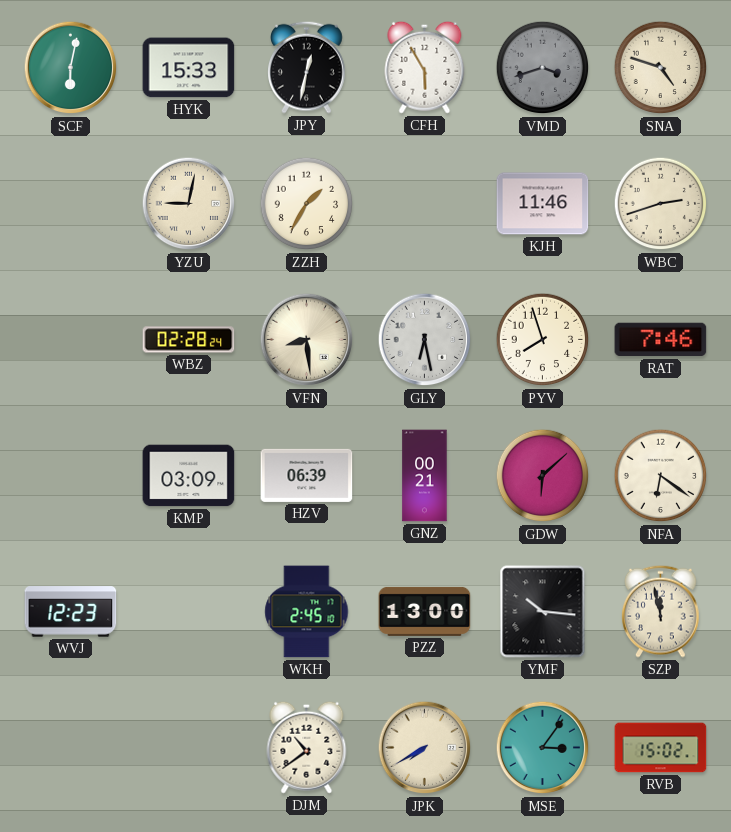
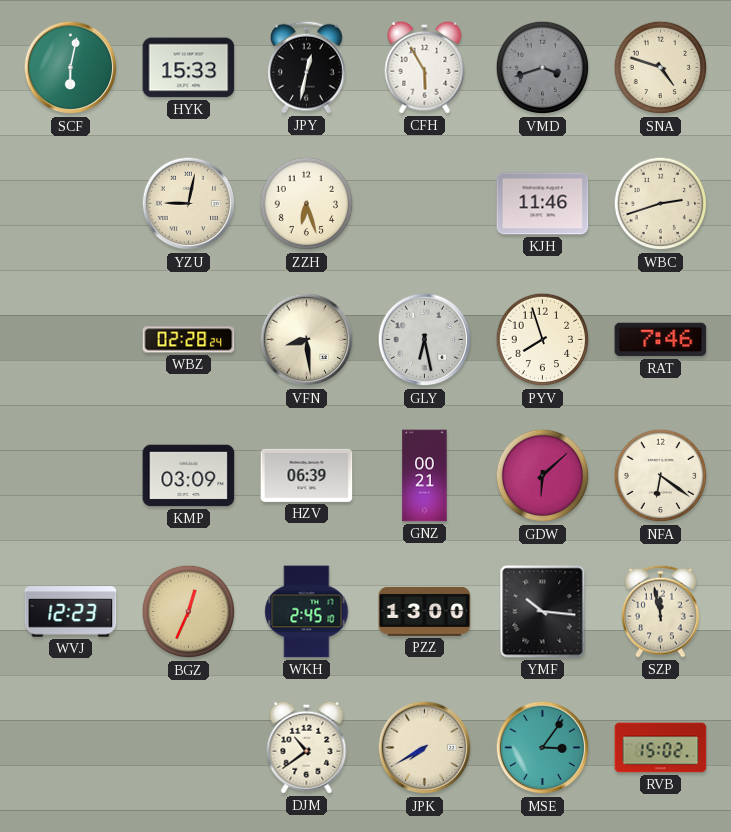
ZZH: 1:35 -> 6:27 (307, 204)
BGZ: none -> 12:34 (189, 612)
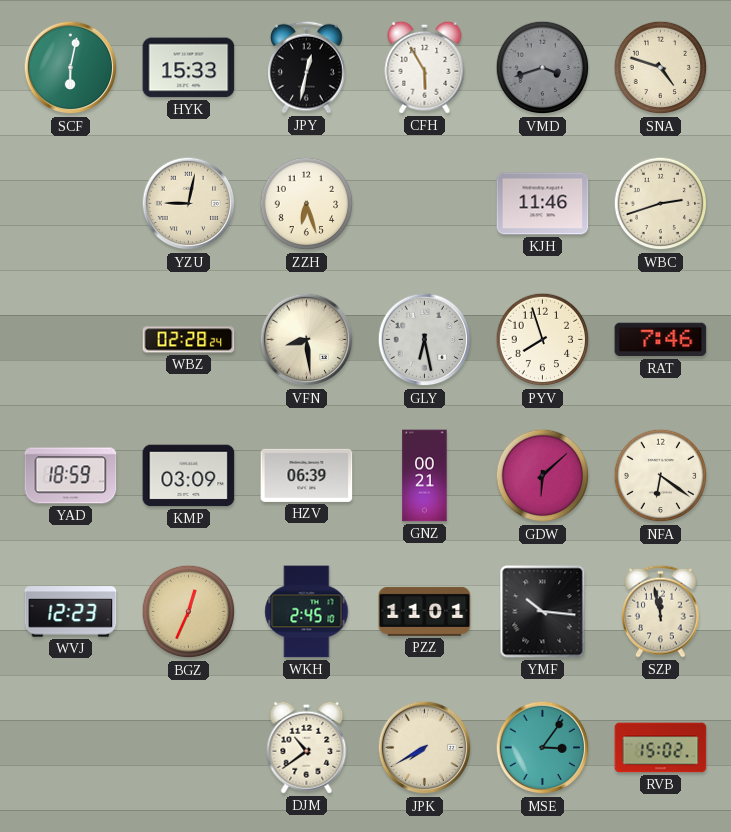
YAD: none -> 18:59 (71, 476)
PZZ: 13:00 -> 11:01 (425, 611)
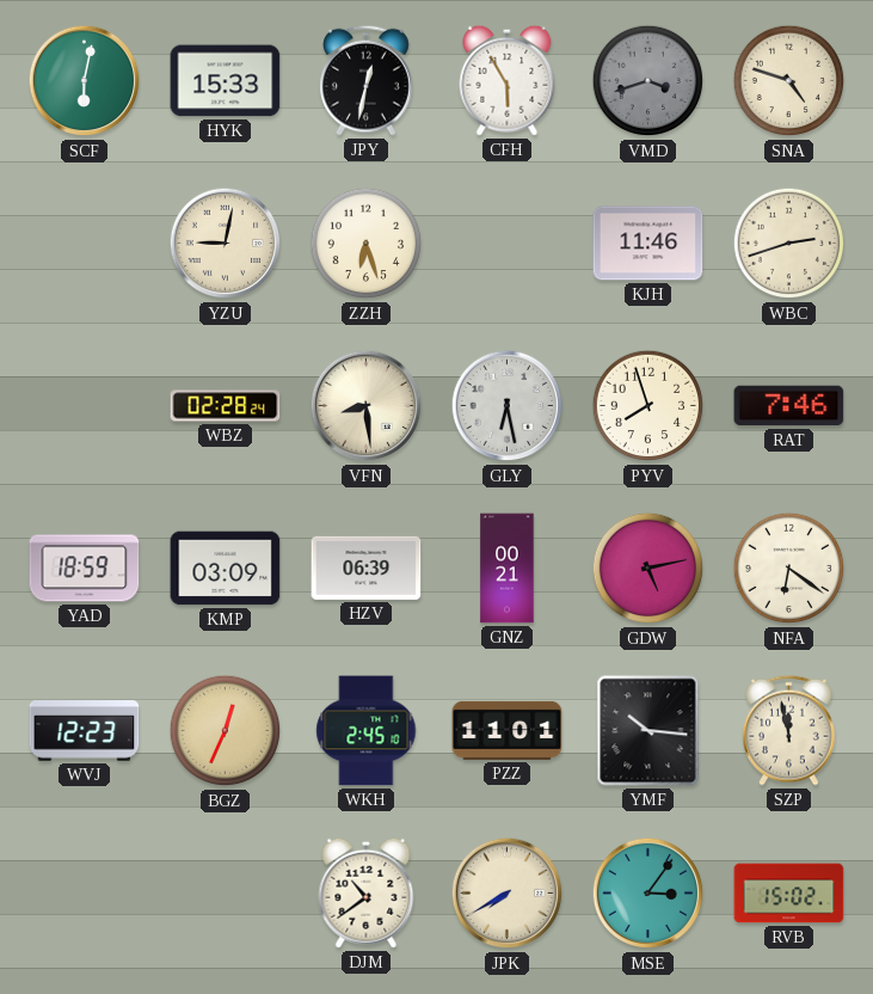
GDW: 6:08 -> 5:13 (648, 569)
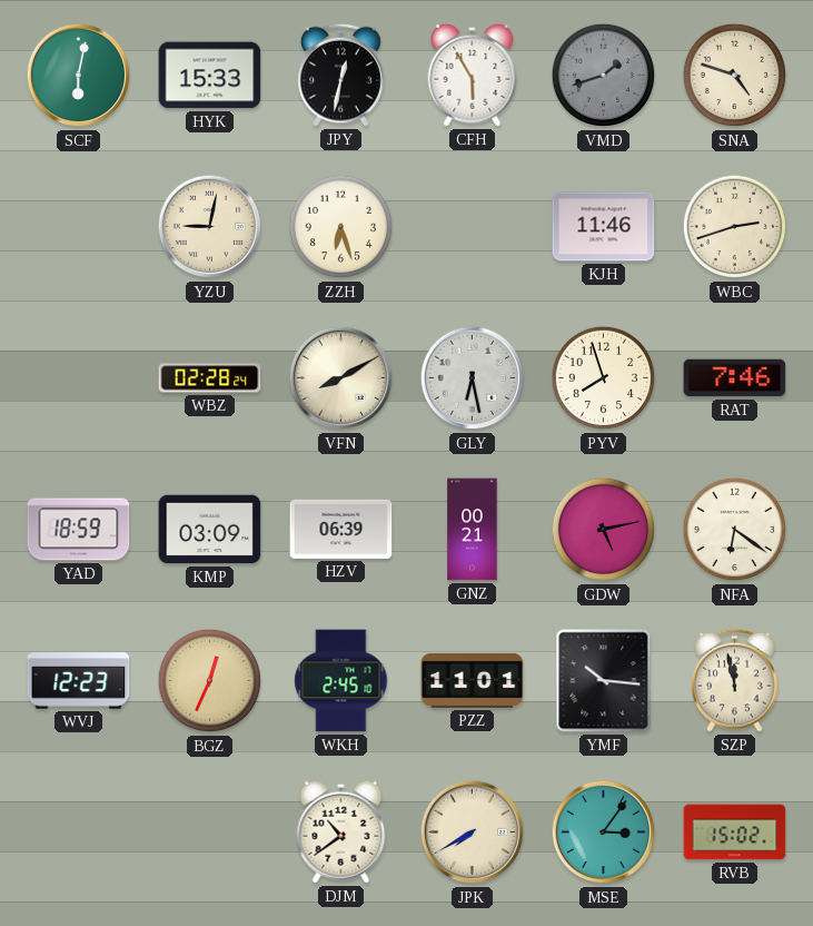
VMD: 3:42 -> 1:42 (604, 76)
VFN: 8:29 -> 8:10 (341, 378)
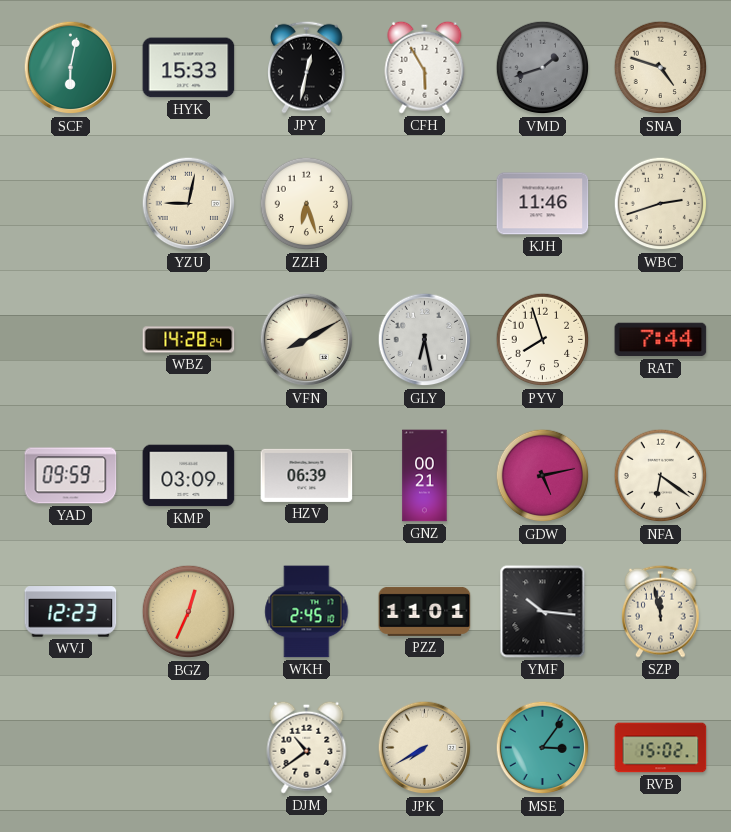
WBZ: 02:28 -> 14:28 (189, 340)
RAT: 7:46 -> 7:44 (661, 340)
YAD: 18:59 -> 09:59 (71, 476)
